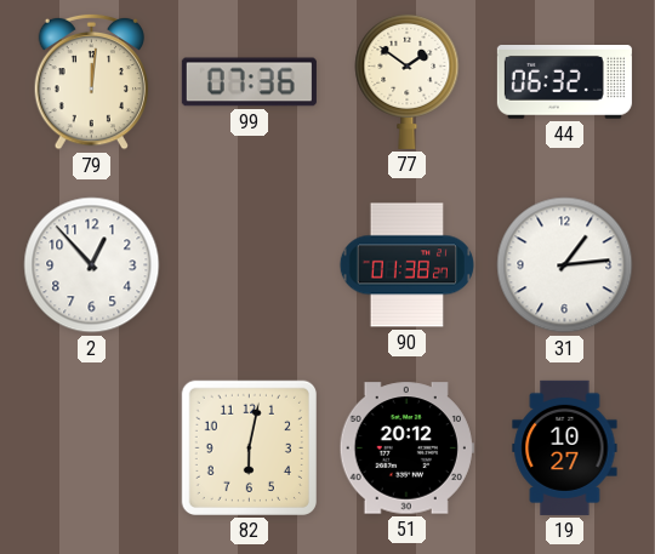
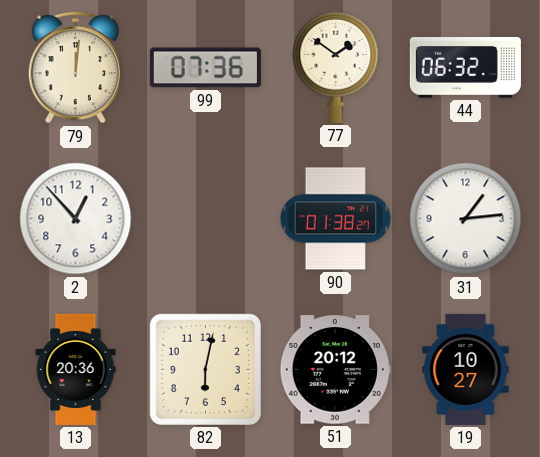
13: none -> 20:36 (76, 369)
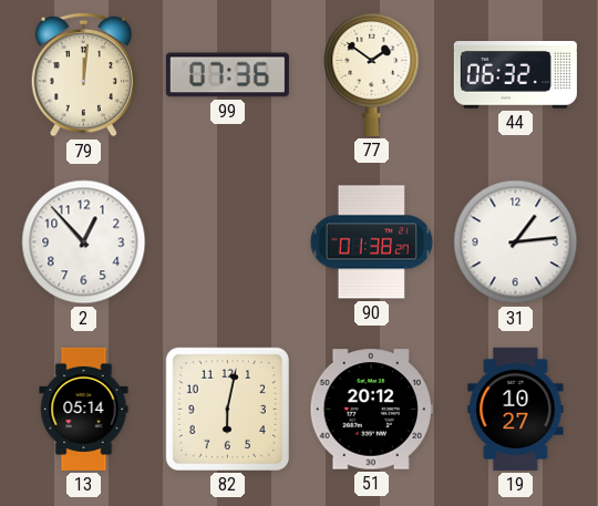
13: 20:36 -> 05:14 (84, 409)
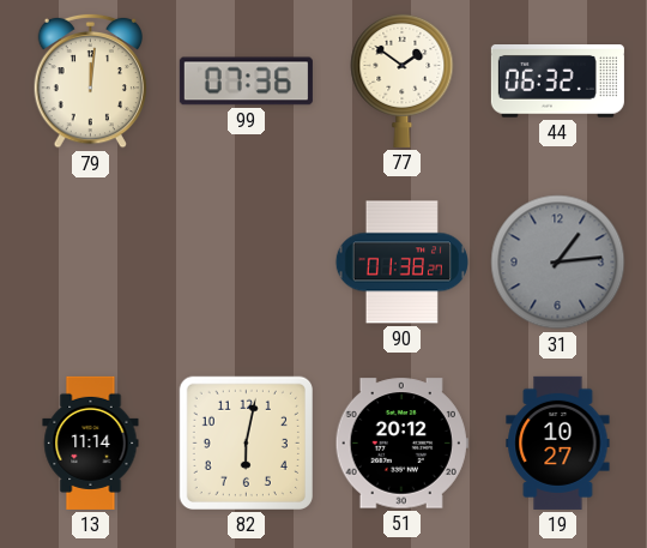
2: 12:53 -> none (84, 242)
31 dial: white -> grey (558, 263)
13: 05:14 -> 11:14 (91, 442)
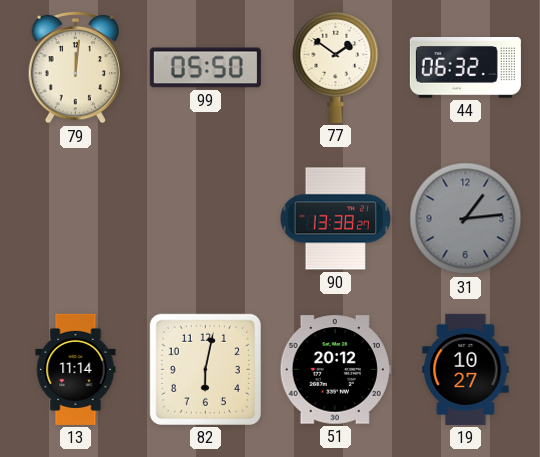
99: 07:36 -> 05:50 (205, 68)
90: 01:38 -> 13:38 (335, 219)
